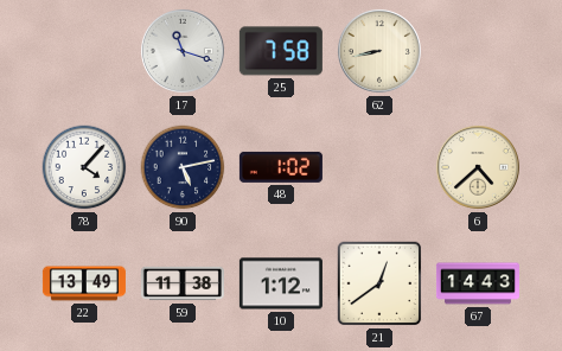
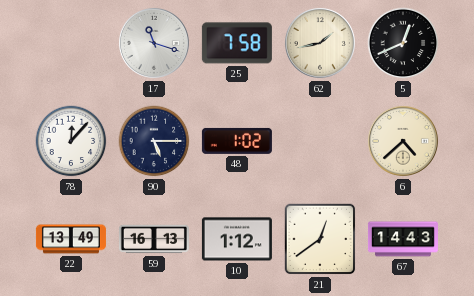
62: 8:43 -> 1:43 (320, 43)
5: none -> 12:41 (403, 43)
78: 4:07 -> 12:07 (71, 141)
90: 5:13 -> 5:15 (154, 141)
59: 11:38 -> 16:13 (154, 239)
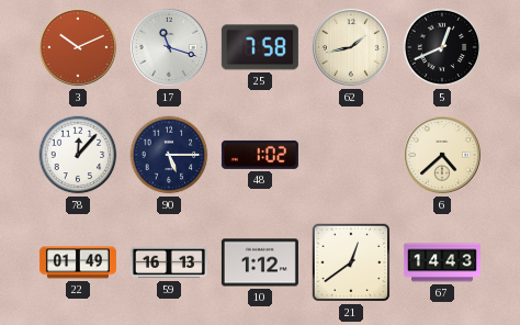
3: none -> 10:11 (78, 47)
22: 13:49 -> 01:49 (78, 262)
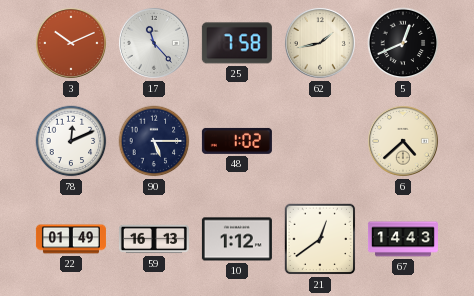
17: 11:18 -> 11:23 (154, 43)
78: 12:07 -> 12:11 (71, 141)
